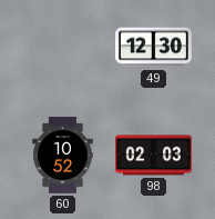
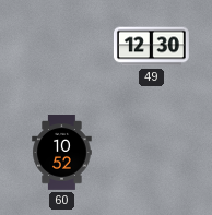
98: 02:03 -> none (154, 156)
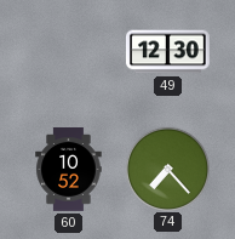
74: none -> 7:23 (167, 169)
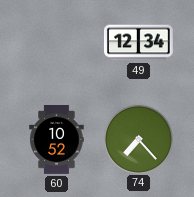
49: 12:30 -> 12:34 (138, 43)
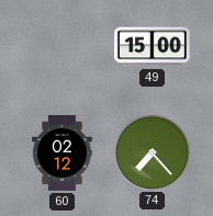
49: 12:34 -> 15:00 (152, 47)
60: 10:52 -> 02:12 (63, 154)
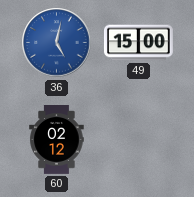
36: none -> 5:02 (57, 43)
74: 7:23 -> none (152, 152)
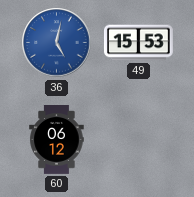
49: 15:00 -> 15:53 (138, 43)
60: 02:12 -> 06:12 (57, 140)
